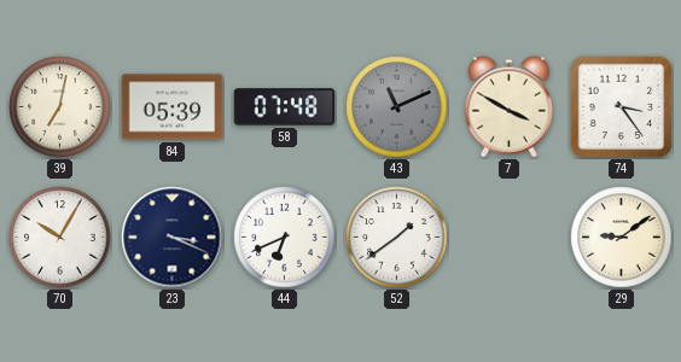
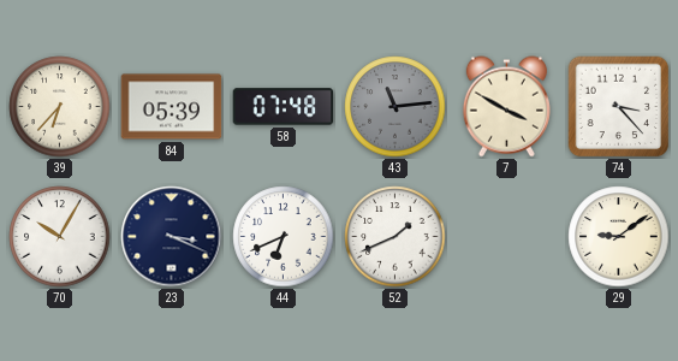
39: 7:02 -> 6:37 (60, 107)
43: 11:11 -> 11:14 (395, 107)
74: 3:24 -> 3:23 (618, 106)
52: 1:39 -> 1:41 (395, 237)
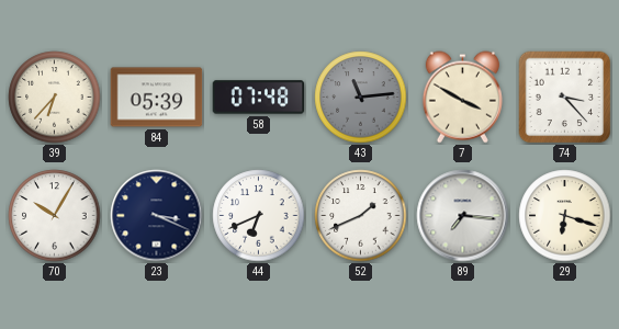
89: none -> 7:16 (463, 216)
29: 9:09 -> 6:18 (565, 216)
